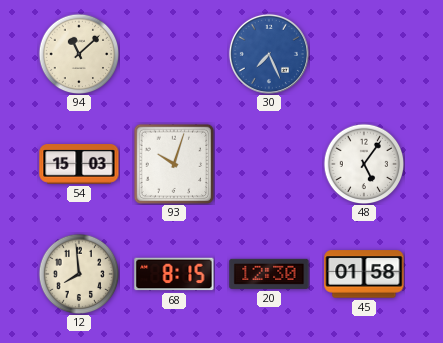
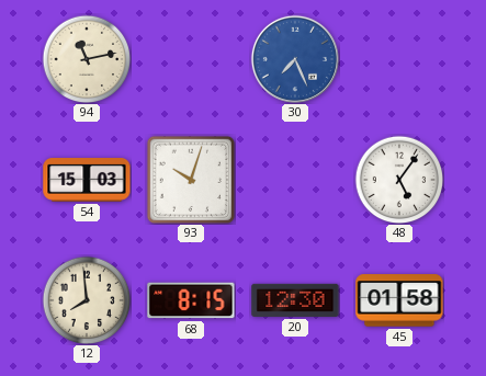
94: 11:08 -> 11:13 (87, 59)
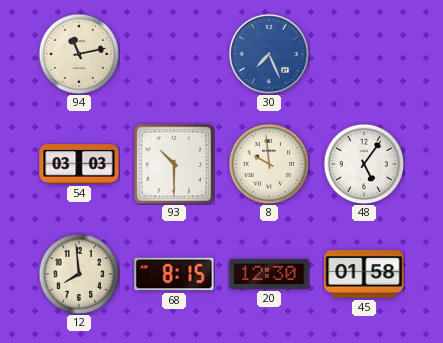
54: 15:03 -> 03:03 (79, 164)
93: 10:03 -> 10:30 (174, 164)
8: none -> 9:59 (269, 164)
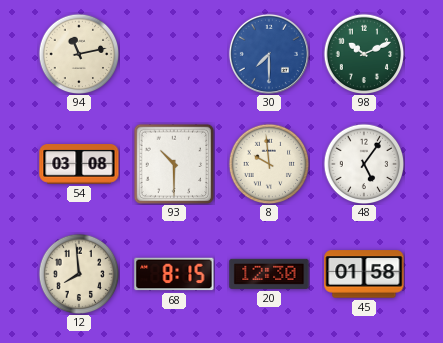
30: 7:26 -> 7:30 (269, 54)
98: none -> 10:11 (364, 54)
54: 03:03 -> 03:08 (79, 164)
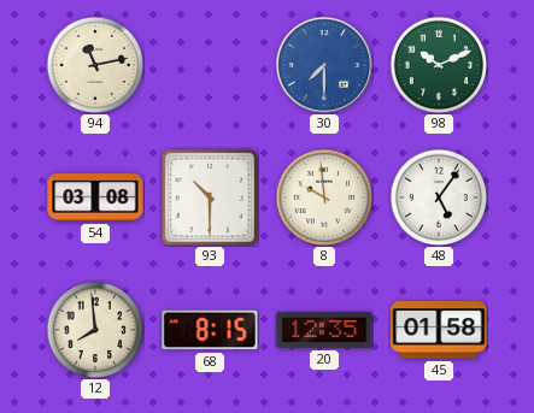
20: 12:30 -> 12:35 (324, 330)
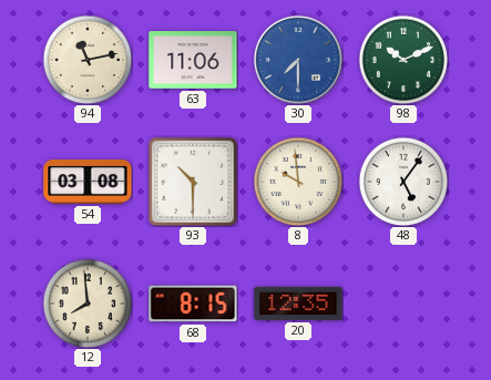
63: none -> 11:06 (193, 60)
45: 01:58 -> none (439, 330)
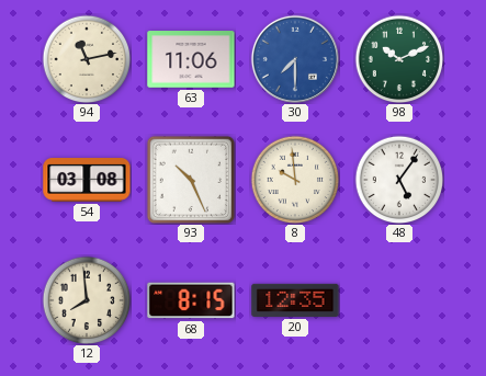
93: 10:30 -> 10:26 (191, 180)
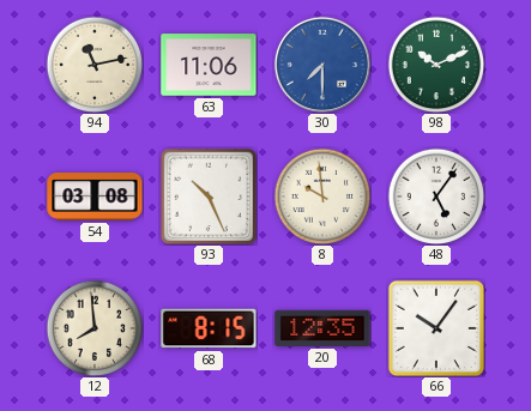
66: none -> 10:06 (436, 328)
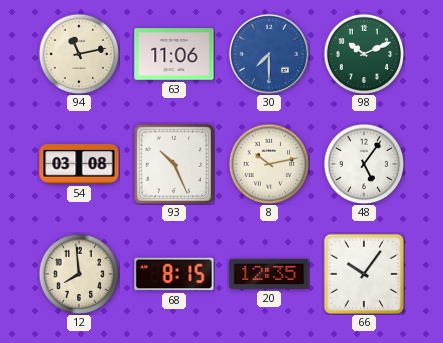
8: 9:59 -> 10:13 (269, 164)
